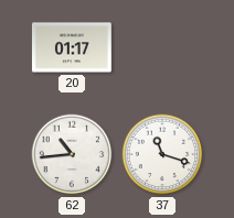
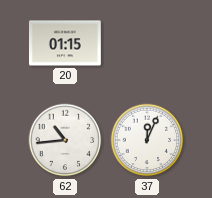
20: 01:17 -> 01:15 (65, 43)
37: 11:18 -> 12:04 (147, 140)
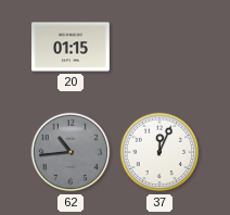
62 dial: white -> grey (71, 152)
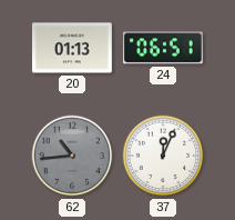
20: 01:15 -> 01:13 (72, 48)
24: none -> 06:51 (163, 48)
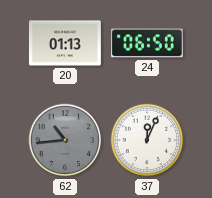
24: 06:51 -> 06:50 (147, 43)
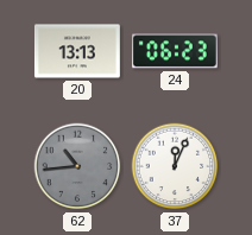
20: 01:13 -> 13:13 (77, 51)
24: 06:50 -> 06:23 (175, 51)
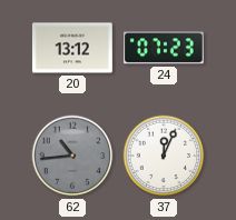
20: 13:13 -> 13:12 (72, 48)
24: 06:23 -> 07:23 (164, 48)
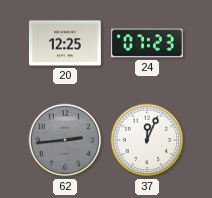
20: 13:12 -> 12:25 (65, 43)
62: 10:44 -> 2:44 (65, 140)
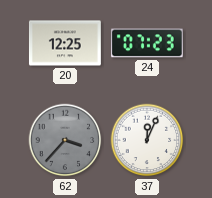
62: 2:44 -> 3:37 (65, 140)
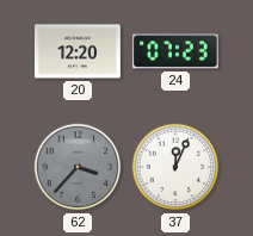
20: 12:25 -> 12:20 (78, 51)
